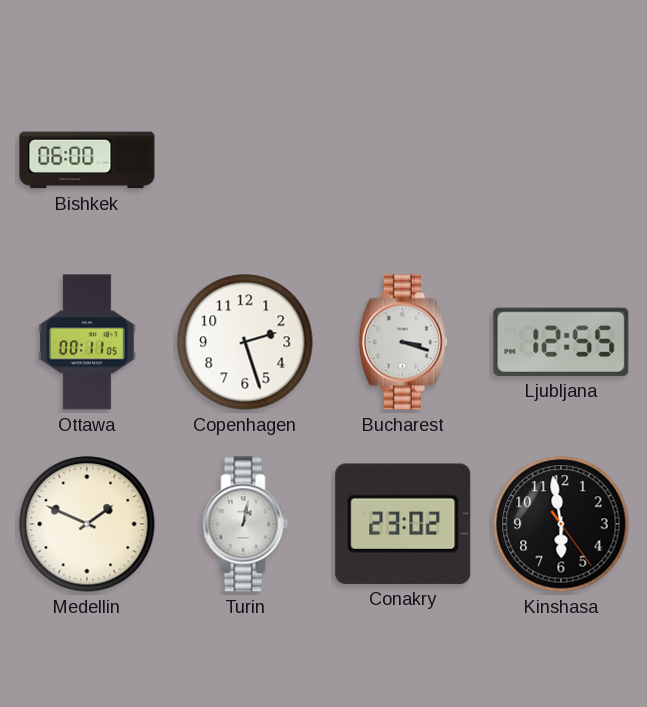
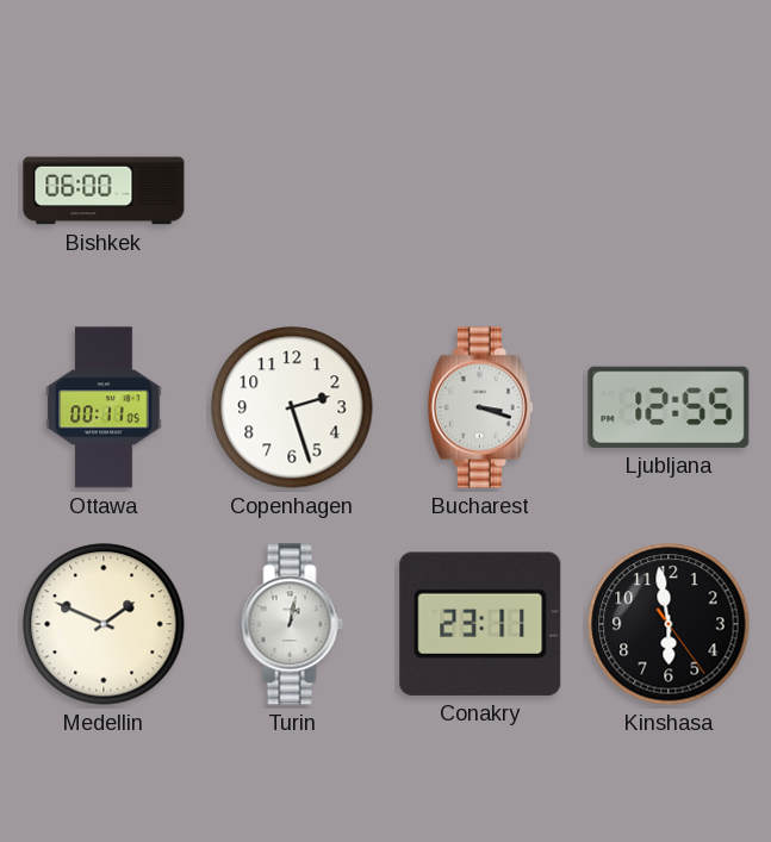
Conakry: 23:02 -> 23:11 (480, 624)
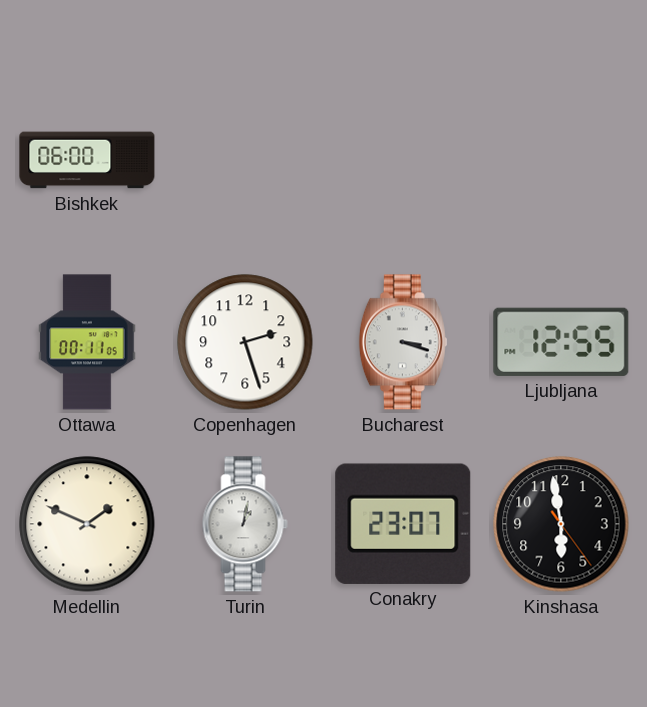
Conakry: 23:11 -> 23:07 (403, 524)
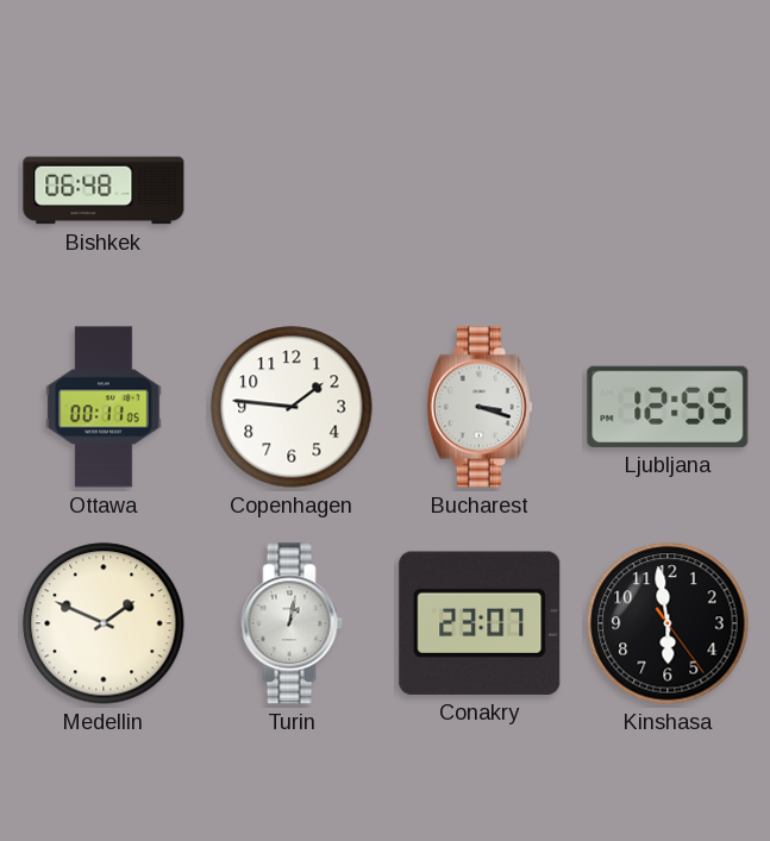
Bishkek: 06:00 -> 06:48 (104, 190)
Copenhagen: 2:27 -> 1:46 (292, 407)
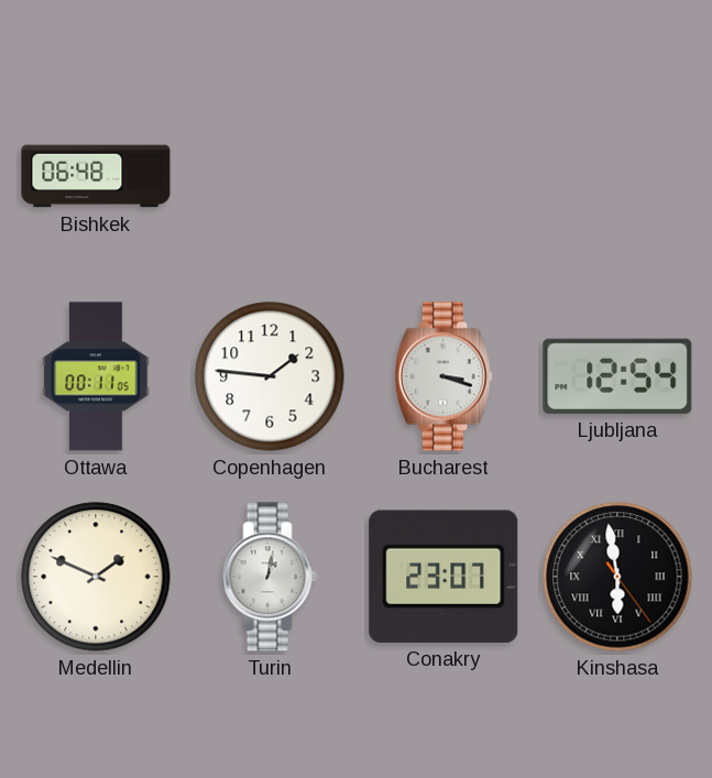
Ljubljana: 12:55 -> 12:54 (617, 376)
Kinshasa numerals: Arabic -> Roman (617, 577)
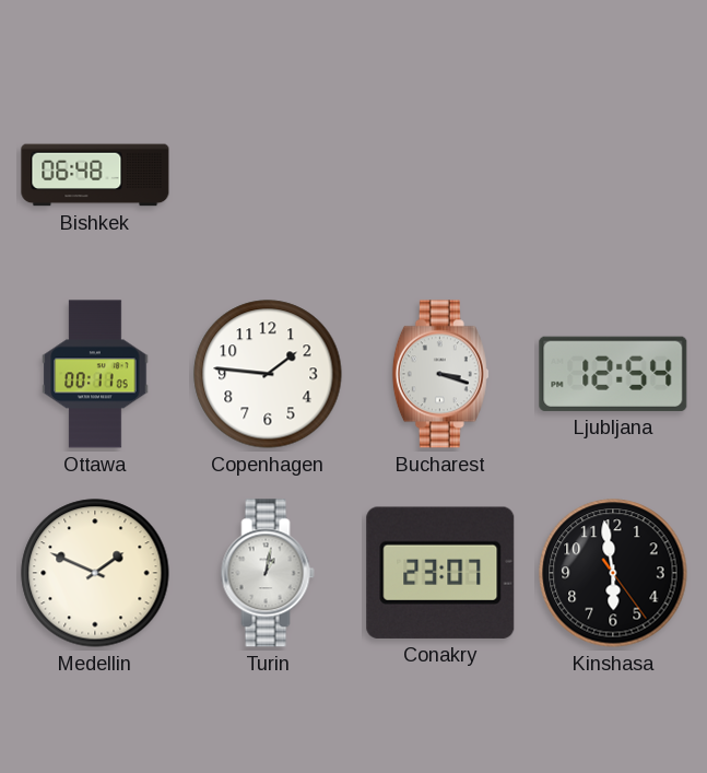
Kinshasa numerals: Roman -> Arabic (613, 573)
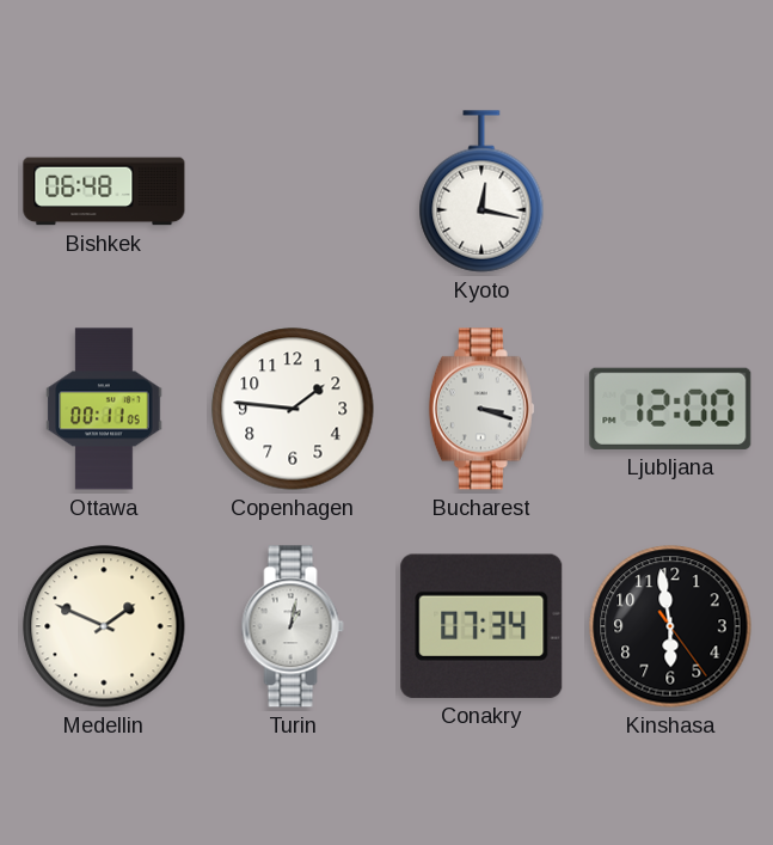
Kyoto: none -> 12:17 (481, 191)
Ljubljana: 12:54 -> 12:00 (670, 409)
Conakry: 23:07 -> 07:34 (481, 626)
